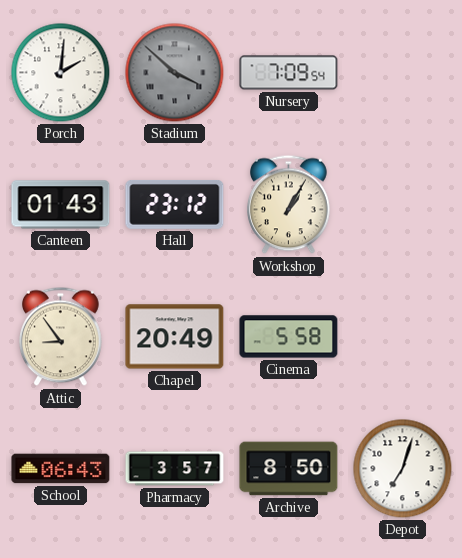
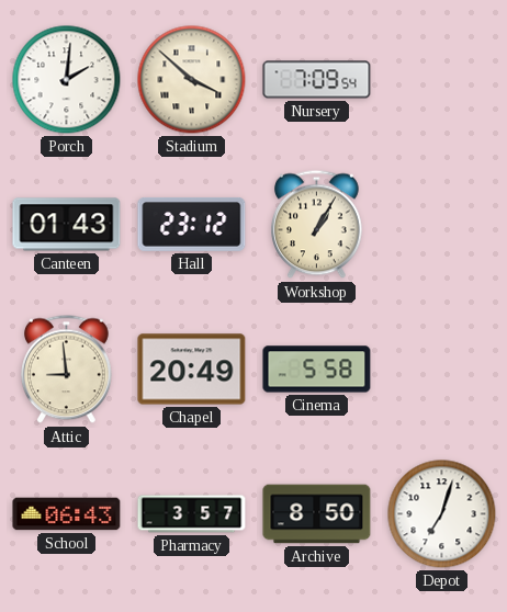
Stadium dial: grey -> cream (192, 80)
Attic: 8:54 -> 8:59 (67, 370)
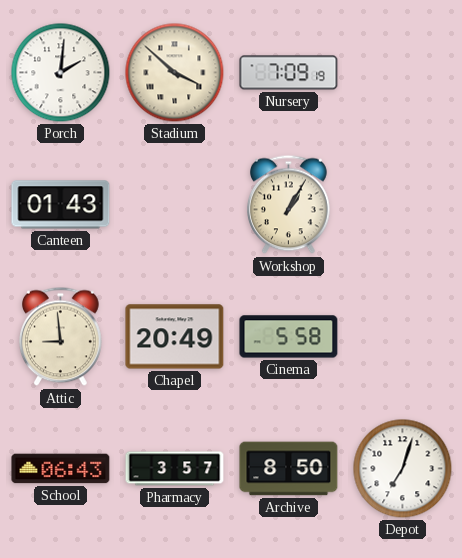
Nursery: 7:09:54 -> 7:09:19 (289, 73)
Hall: 23:12 -> none (192, 225)
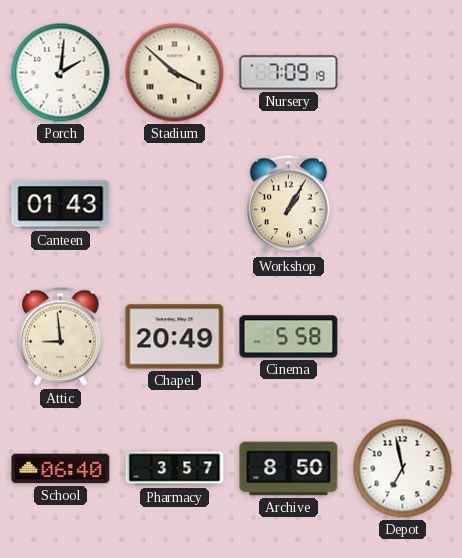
School: 06:43 -> 06:40 (61, 469)
Depot: 7:03 -> 6:58 (403, 469)
